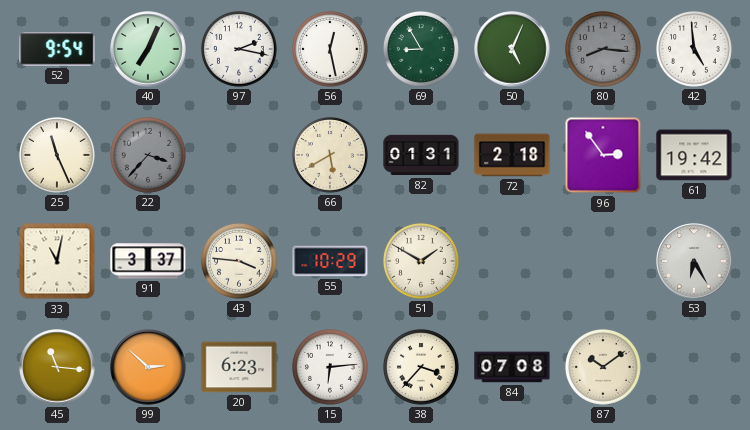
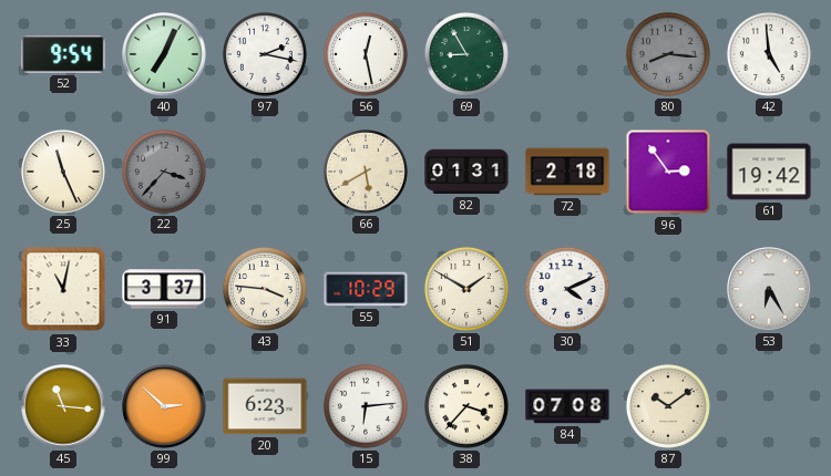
50: 5:04 -> none (512, 49)
30: none -> 4:11 (567, 289)
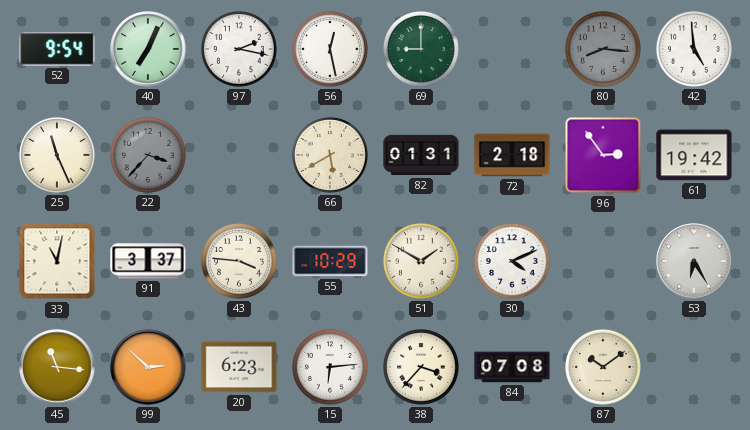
69: 8:55 -> 9:00 (421, 49)
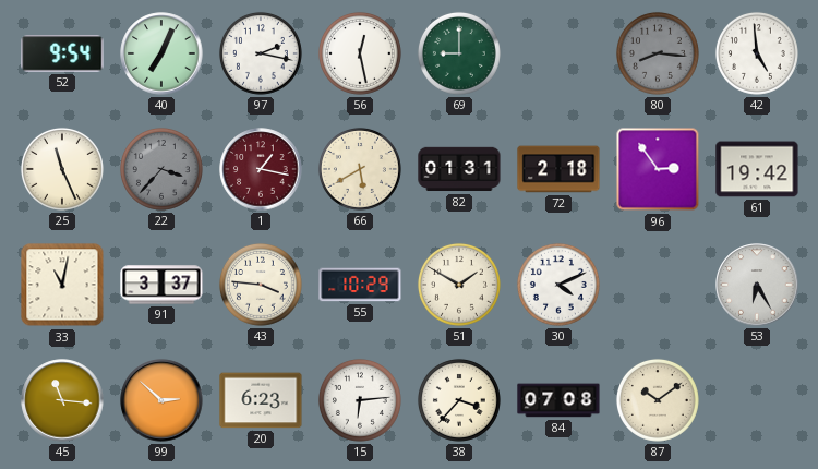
1: none -> 1:17 (261, 169)
